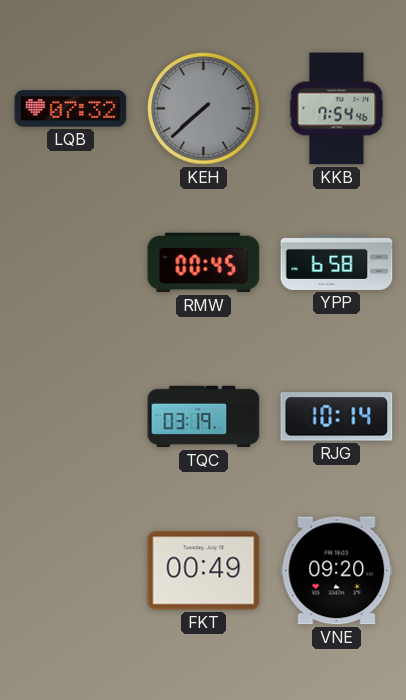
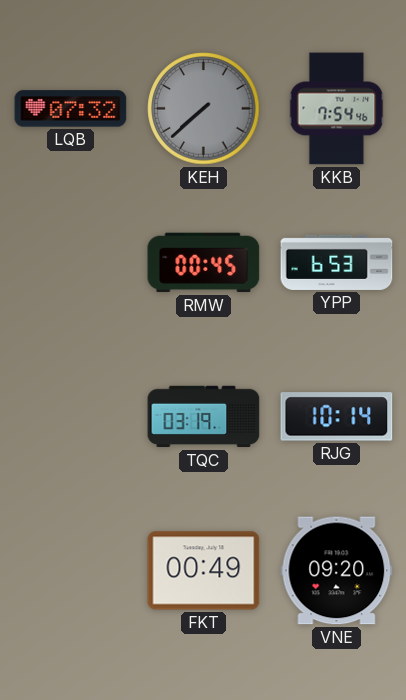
YPP: 6:58 -> 6:53 (337, 262)
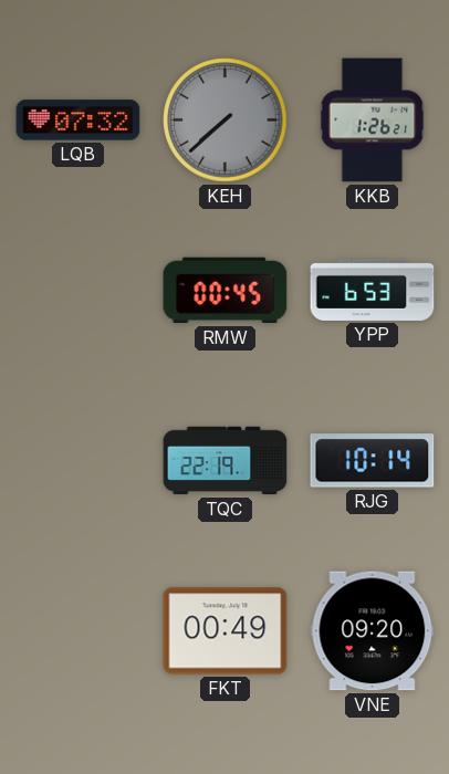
KKB: 7:54 -> 1:26 (373, 121)
TQC: 03:19 -> 22:19 (226, 461)
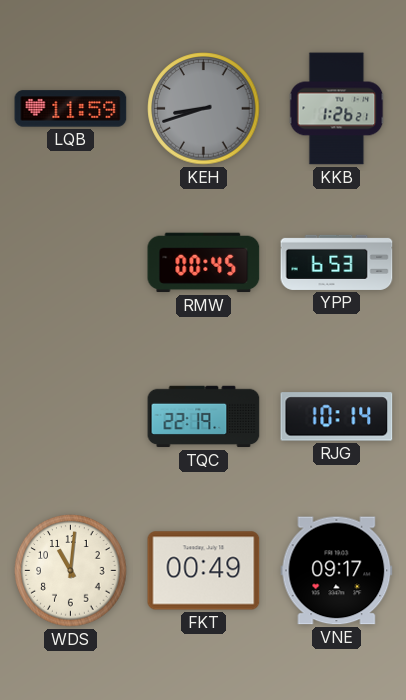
LQB: 07:32 -> 11:59 (71, 109)
KEH: 7:38 -> 8:42 (204, 109)
WDS: none -> 11:01 (71, 571)
VNE: 09:20 -> 09:17 (337, 571)
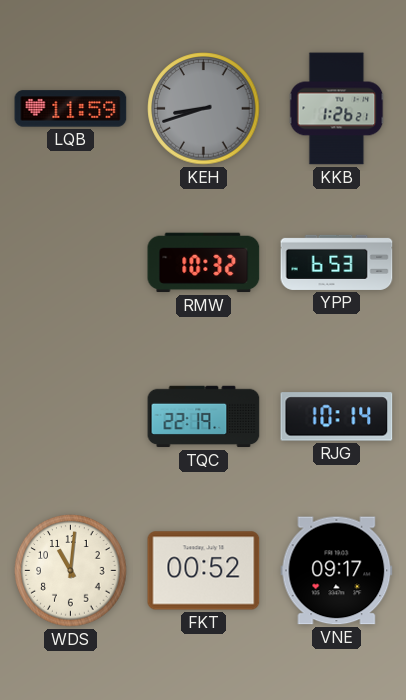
RMW: 00:45 -> 10:32 (204, 263)
FKT: 00:49 -> 00:52 (204, 571)
